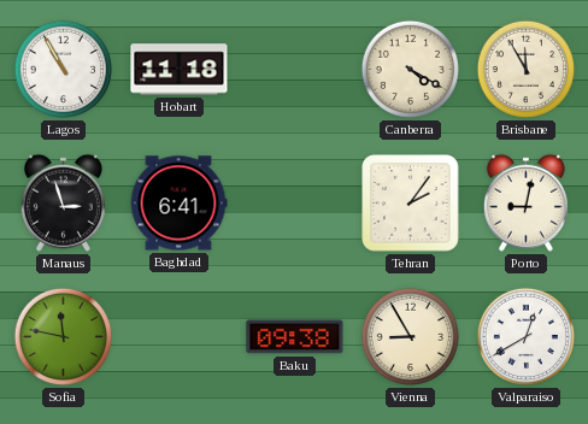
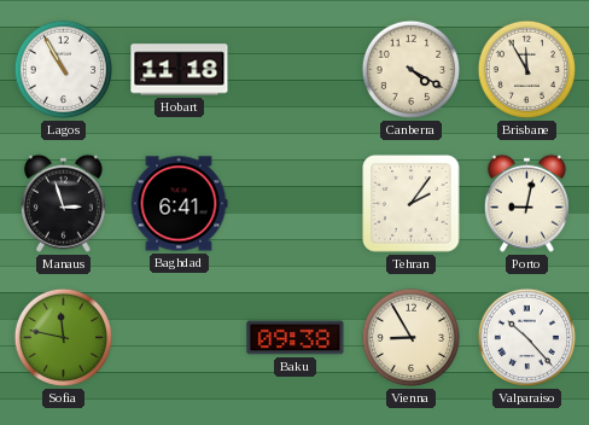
Valparaiso: 12:40 -> 10:23 (526, 337)
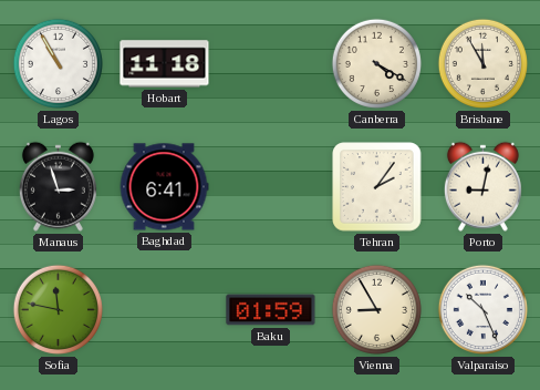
Baku: 09:38 -> 01:59 (271, 310)
Valparaiso: 10:23 -> 10:26 (482, 309)
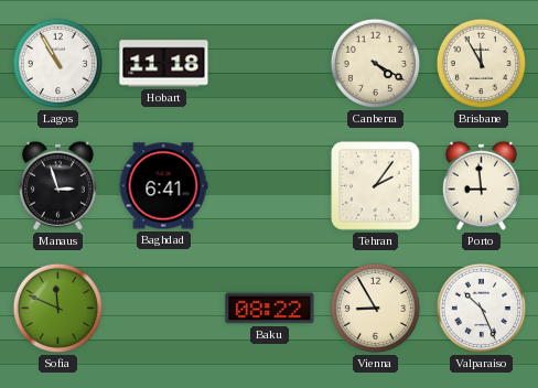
Porto: 9:02 -> 8:59 (481, 185)
Sofia: 11:47 -> 11:49 (57, 308)
Baku: 01:59 -> 08:22 (270, 309)
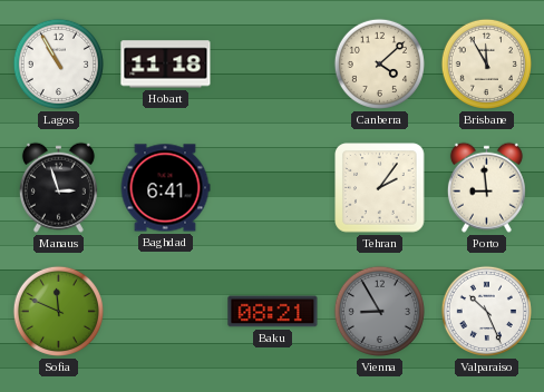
Canberra: 4:20 -> 4:08 (379, 63)
Baku: 08:22 -> 08:21 (273, 312)
Vienna dial: cream -> grey (379, 311)
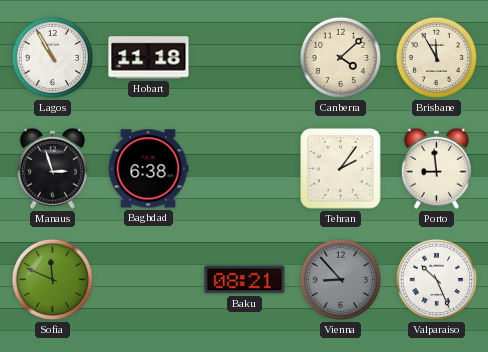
Baghdad: 6:41 -> 6:38 (148, 169)
Vienna: 8:55 -> 8:53 (340, 279)
